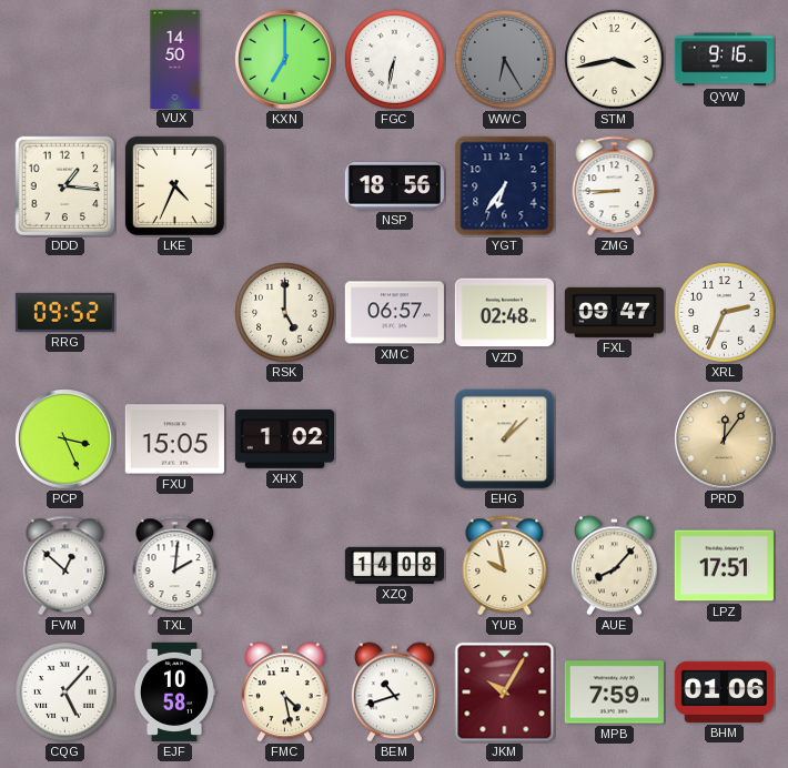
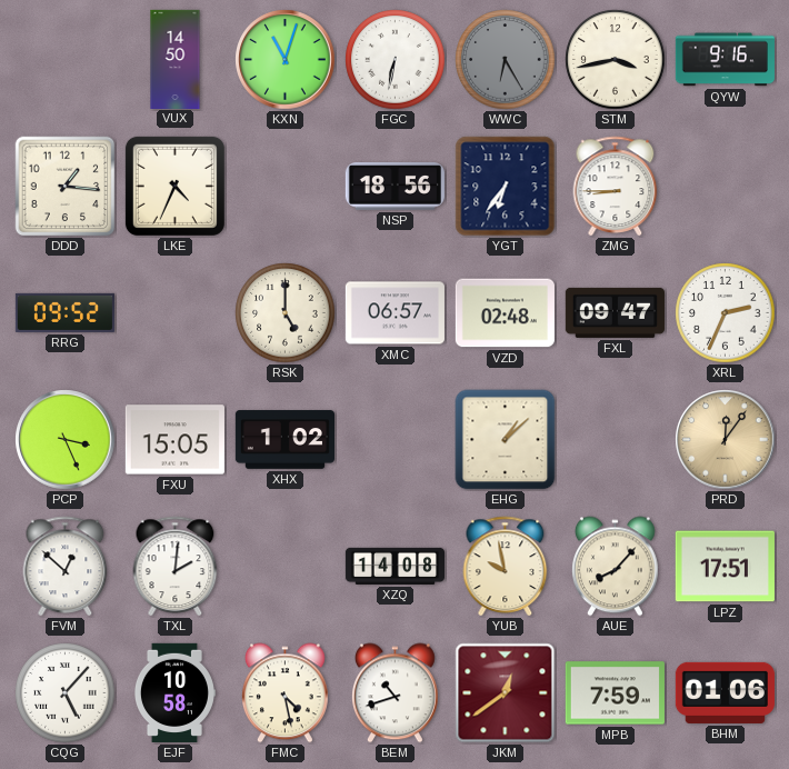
KXN: 7:00 -> 11:03 (286, 60)
JKM: 10:05 -> 12:39 (506, 693)
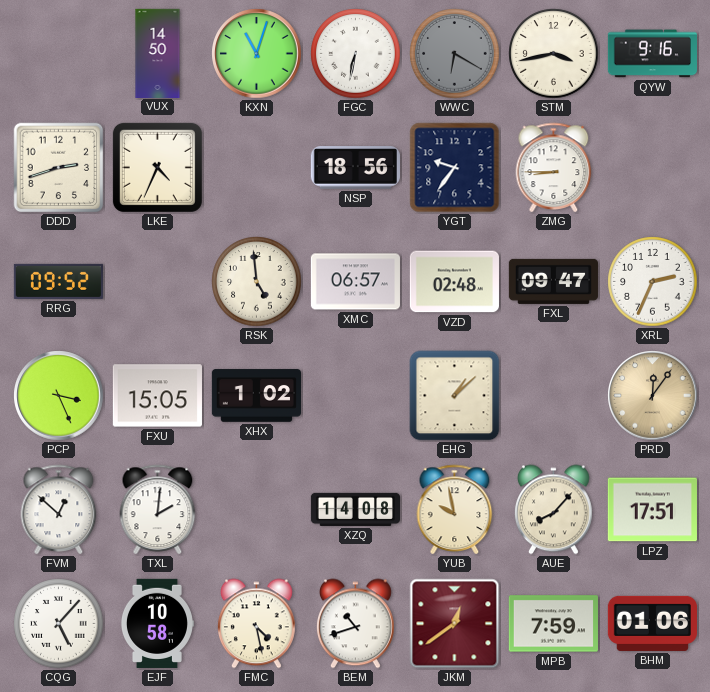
WWC: 6:25 -> 6:20 (455, 54)
DDD: 1:16 -> 2:42 (59, 168)
YGT: 6:36 -> 9:36 (455, 168)
RSK: 5:00 -> 4:59 (257, 282)
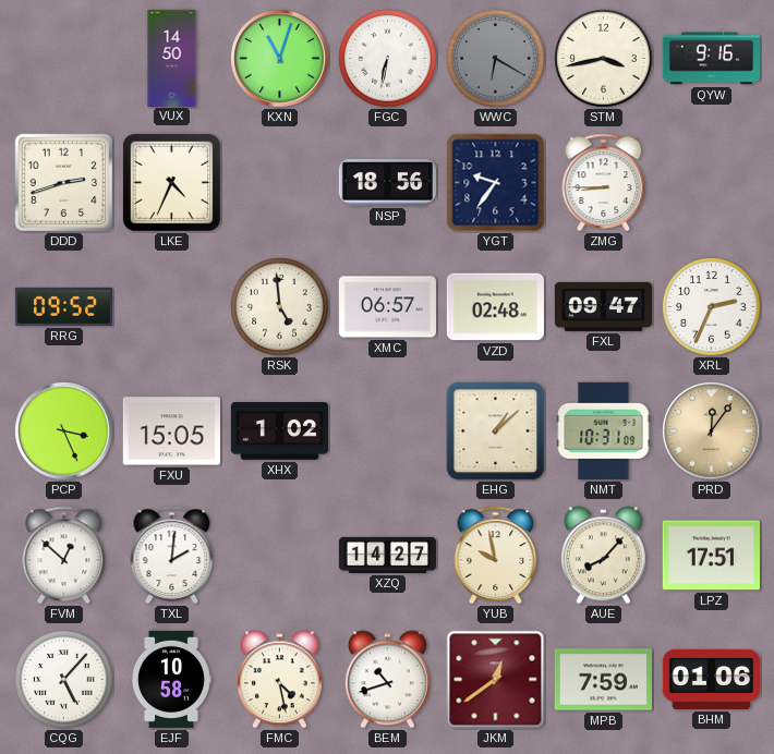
NMT: none -> 10:31 (604, 430)
XZQ: 14:08 -> 14:27 (387, 555)
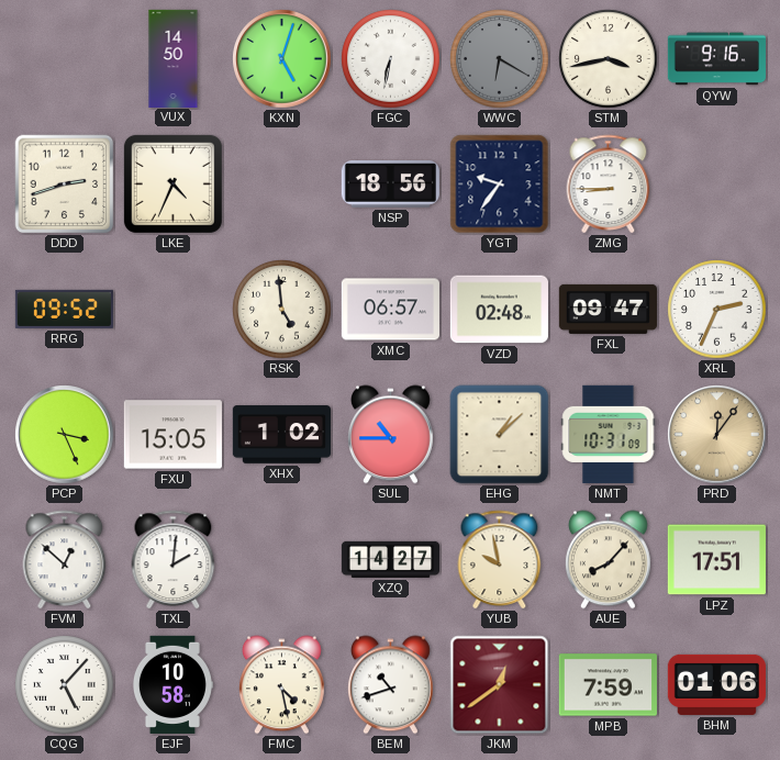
KXN: 11:03 -> 5:03 (282, 59)
SUL: none -> 10:45 (390, 435)
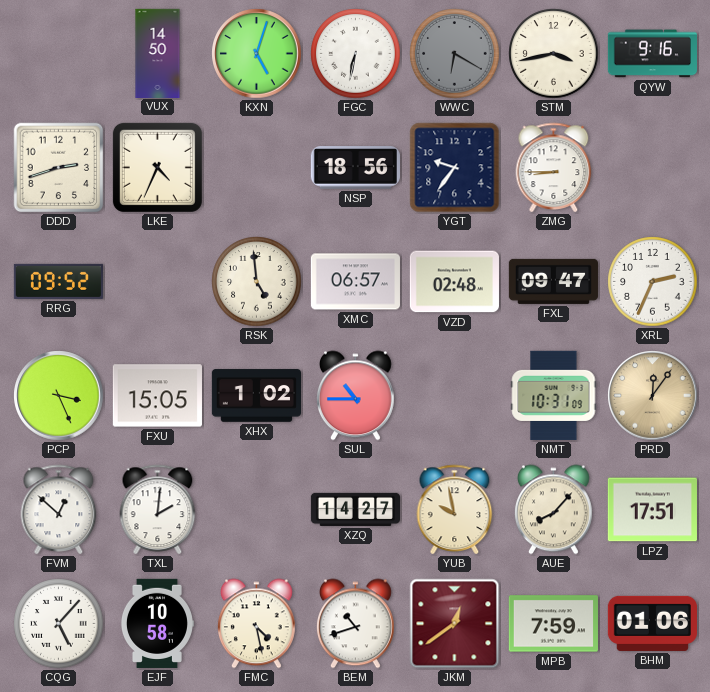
EHG: 1:08 -> none (500, 435)
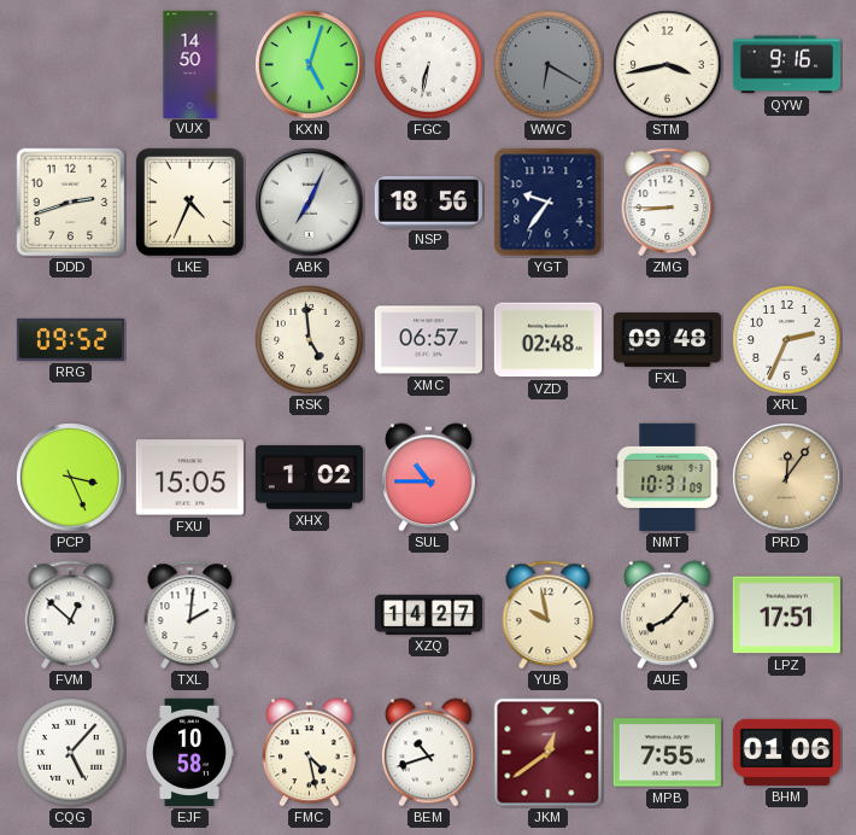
ABK: none -> 7:04 (310, 203)
FXL: 09:47 -> 09:48 (667, 339)
MPB: 7:59 -> 7:55 (667, 753)
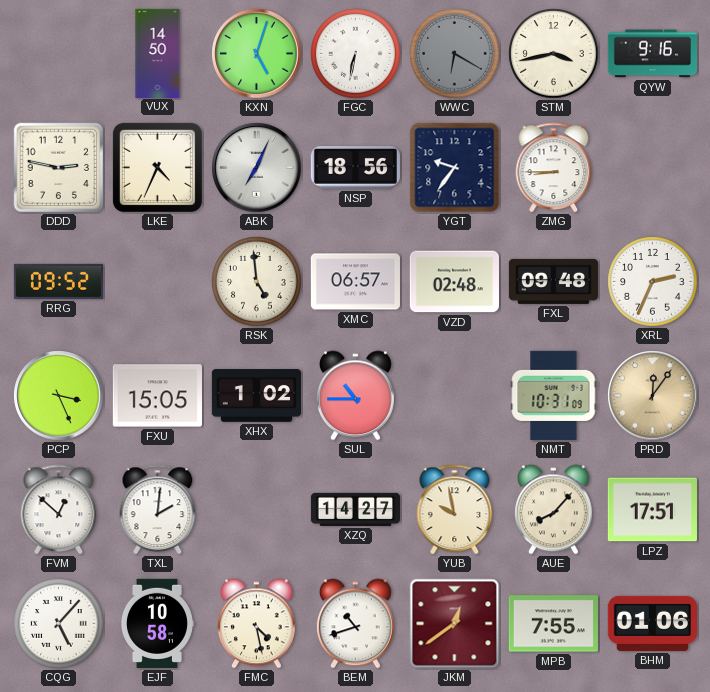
DDD: 2:42 -> 2:47 (59, 168)
